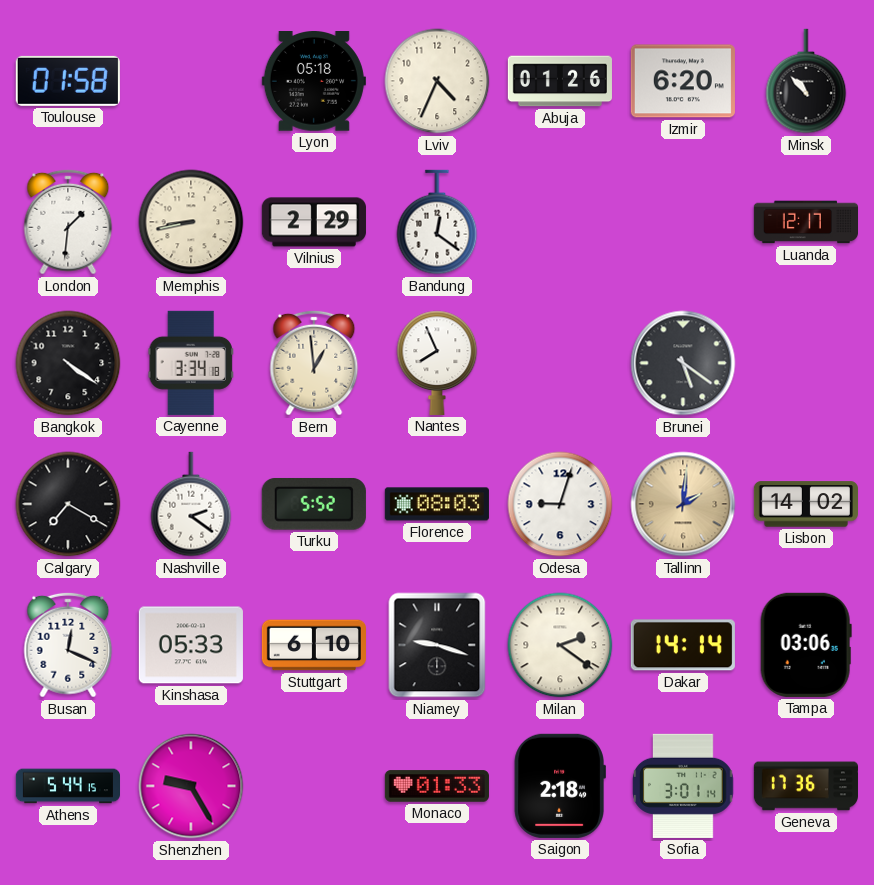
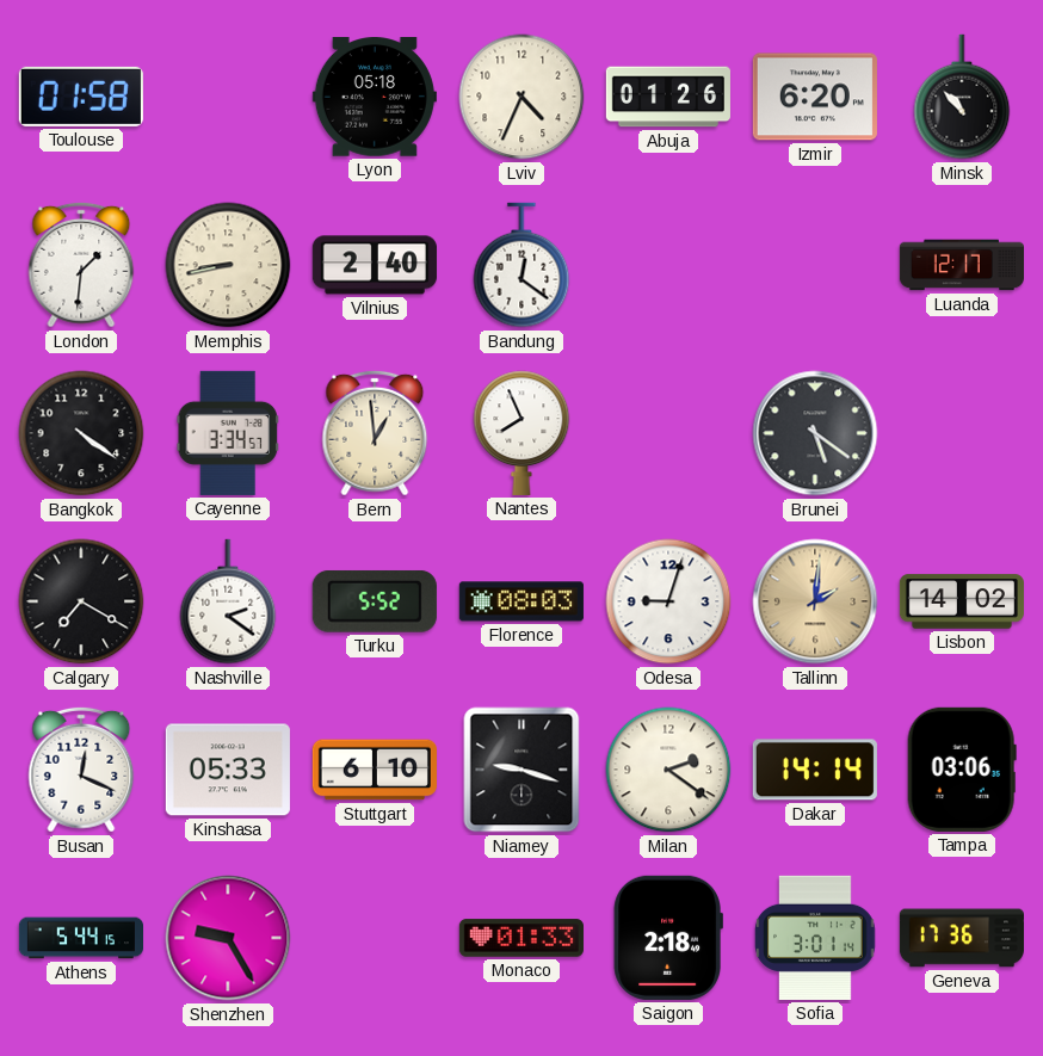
Vilnius: 2:29 -> 2:40 (375, 265)
Cayenne: 3:34:18 -> 3:34:57 (228, 433)
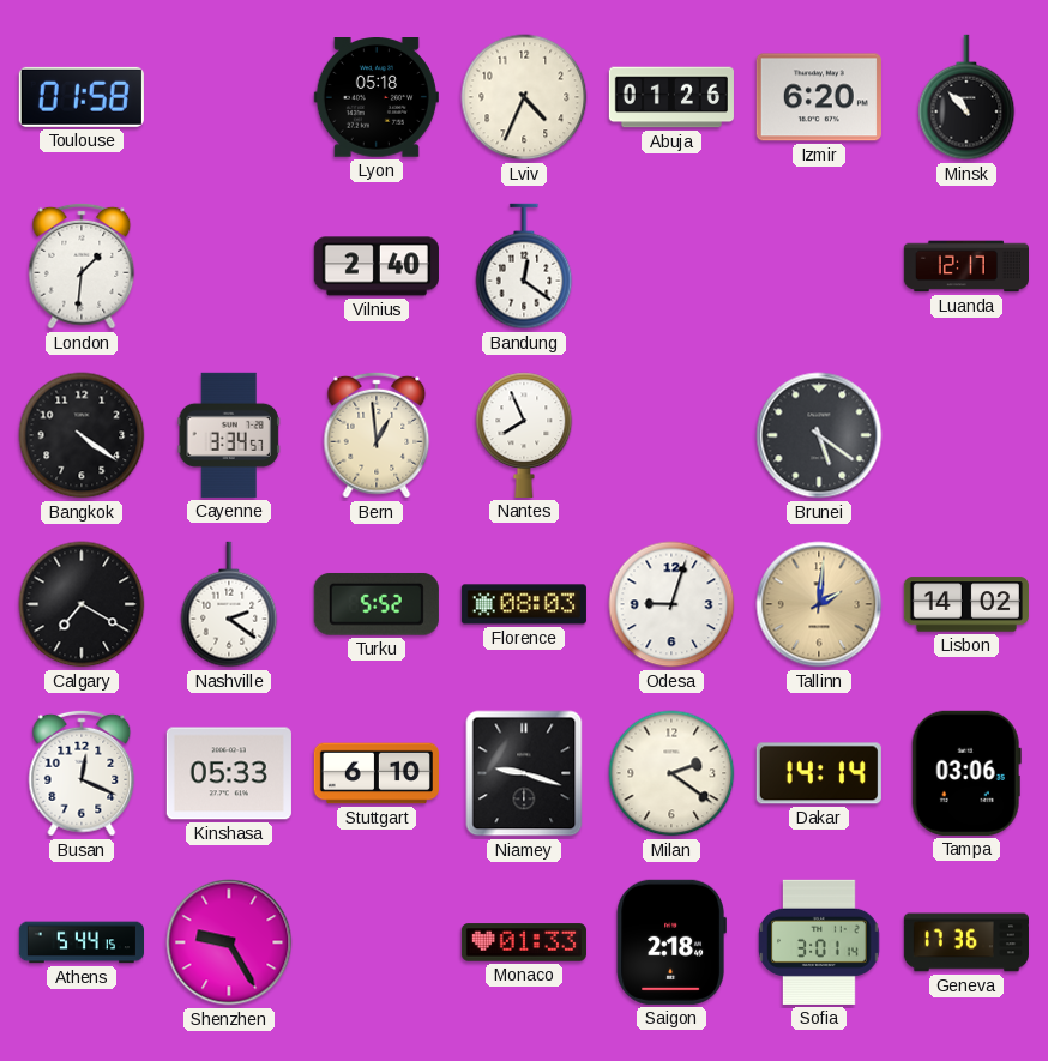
Memphis: 8:43 -> none (228, 265)
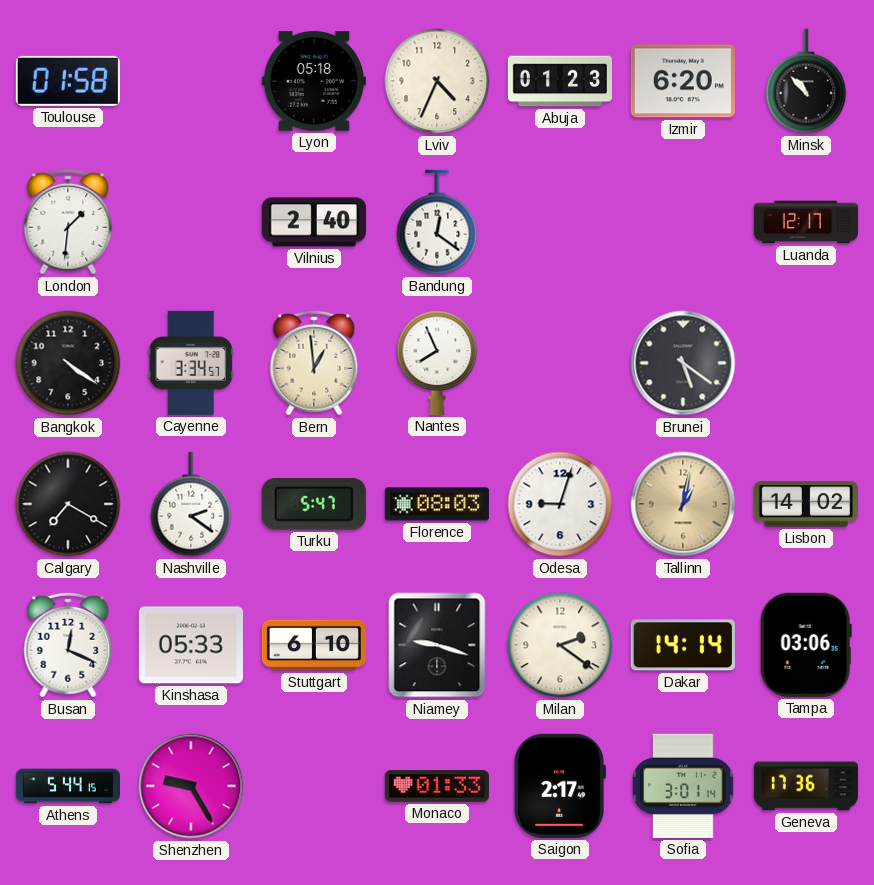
Abuja: 01:26 -> 01:23 (560, 81)
Turku: 5:52 -> 5:47 (314, 504)
Tallinn: 2:01 -> 1:02 (683, 504)
Saigon: 2:18 -> 2:17 (560, 786)
